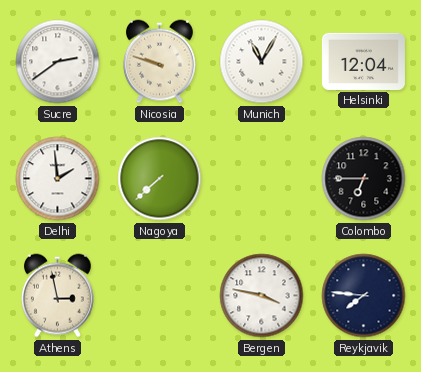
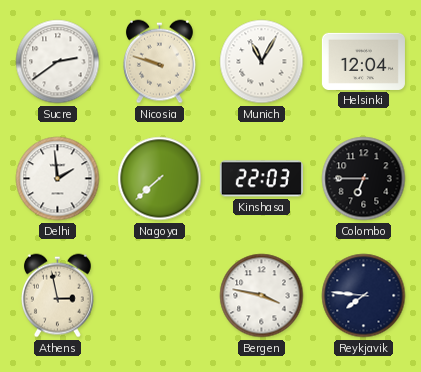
Kinshasa: none -> 22:03 (261, 179)
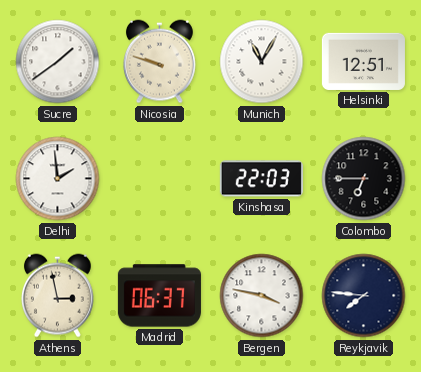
Sucre: 2:39 -> 1:39 (58, 62)
Helsinki: 12:04 -> 12:51 (363, 61)
Nagoya: 7:38 -> none (160, 179)
Madrid: none -> 06:37 (159, 296)
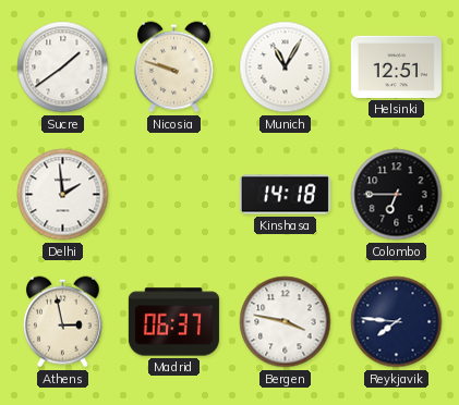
Kinshasa: 22:03 -> 14:18 (285, 195)
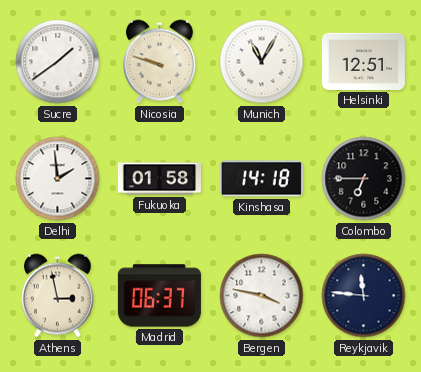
Fukuoka: none -> 01:58 (159, 179)
Reykjavik: 7:46 -> 11:46 (364, 296)
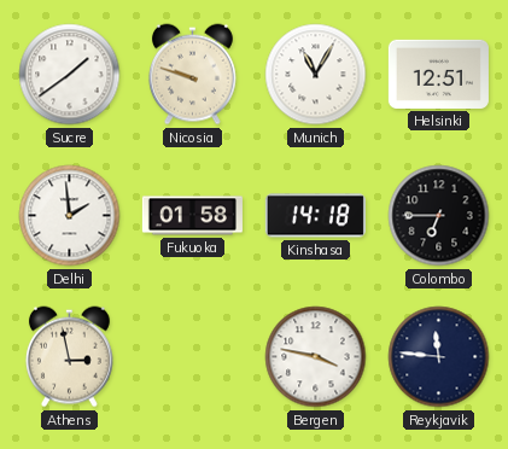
Madrid: 06:37 -> none (159, 296)
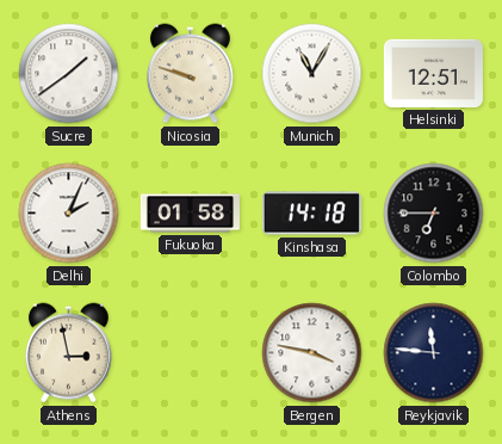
Delhi: 1:59 -> 2:04 (69, 214)
